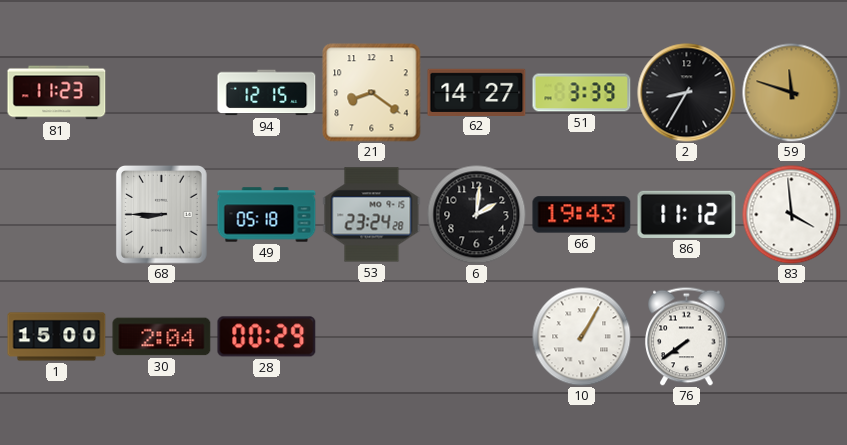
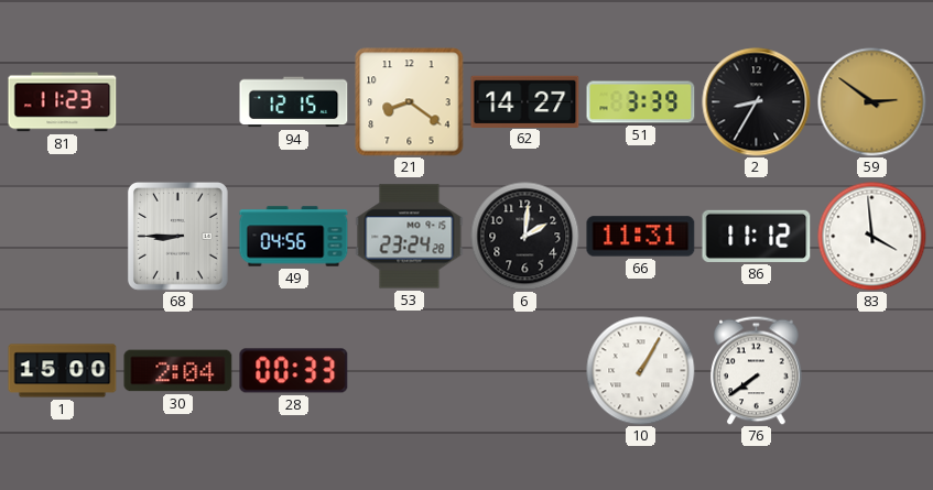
59: 11:48 -> 2:51 (872, 102)
49: 05:18 -> 04:56 (294, 237)
66: 19:43 -> 11:31 (641, 237)
28: 00:29 -> 00:33 (294, 371)
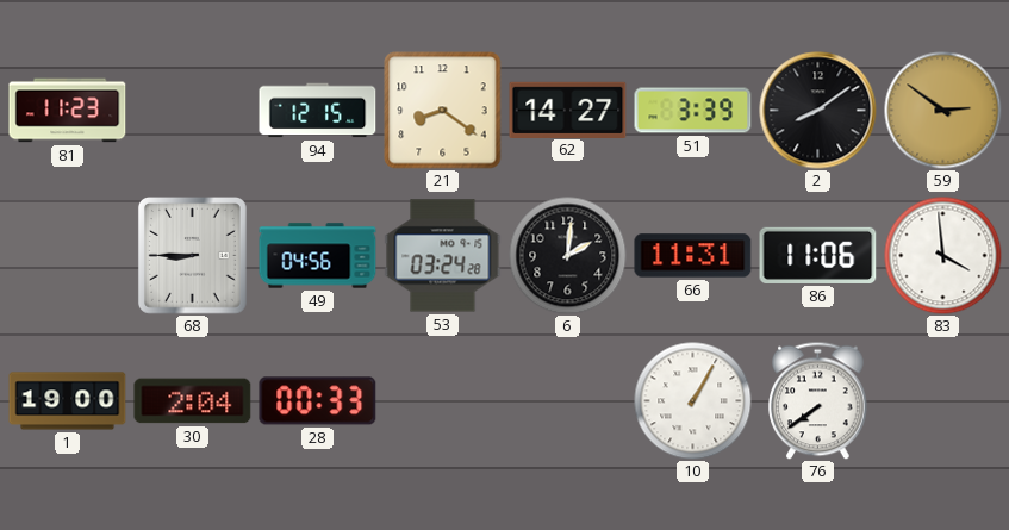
2: 8:35 -> 8:09 (818, 111)
53: 23:24 -> 03:24 (443, 256)
86: 11:12 -> 11:06 (818, 255)
1: 15:00 -> 19:00 (68, 401)
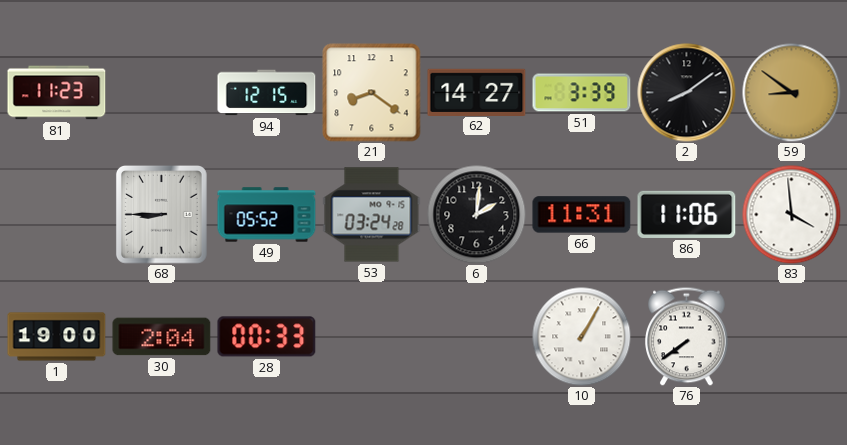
59: 2:51 -> 8:51 (792, 93)
49: 04:56 -> 05:52 (267, 215)
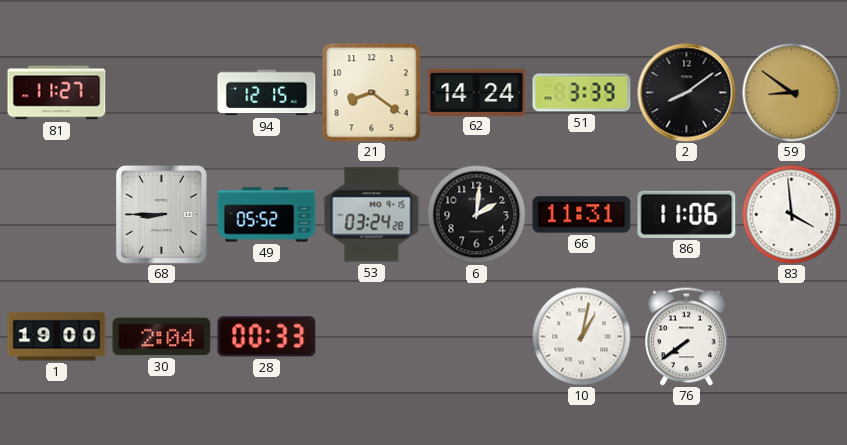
81: 11:23 -> 11:27 (57, 93)
62: 14:27 -> 14:24 (477, 92)
10: 1:05 -> 1:02 (582, 337)
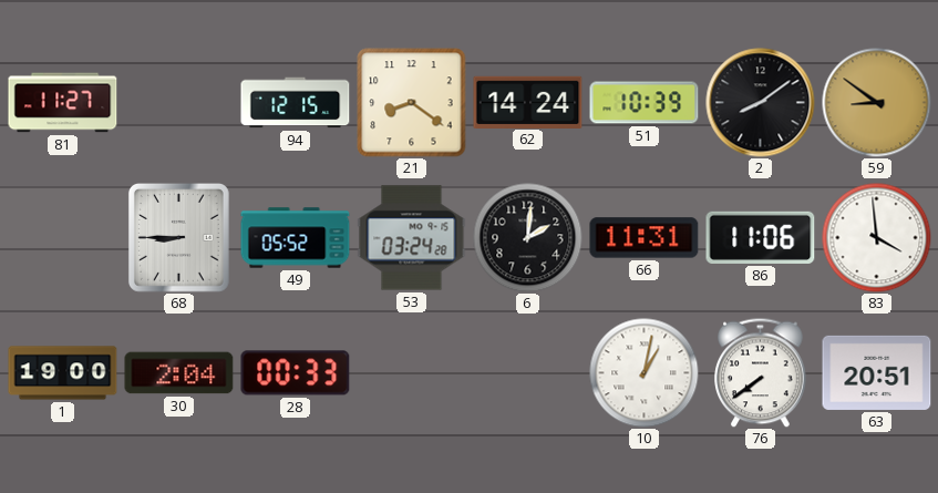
51: 3:39 -> 10:39 (645, 103)
63: none -> 20:51 (877, 372)
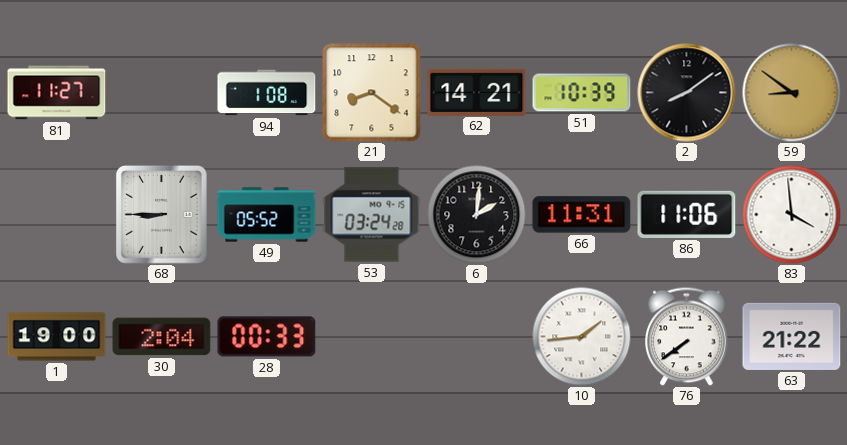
94: 12:15 -> 1:08 (267, 93)
62: 14:24 -> 14:21 (477, 92)
10: 1:02 -> 1:44 (582, 337)
63: 20:51 -> 21:22 (792, 336)
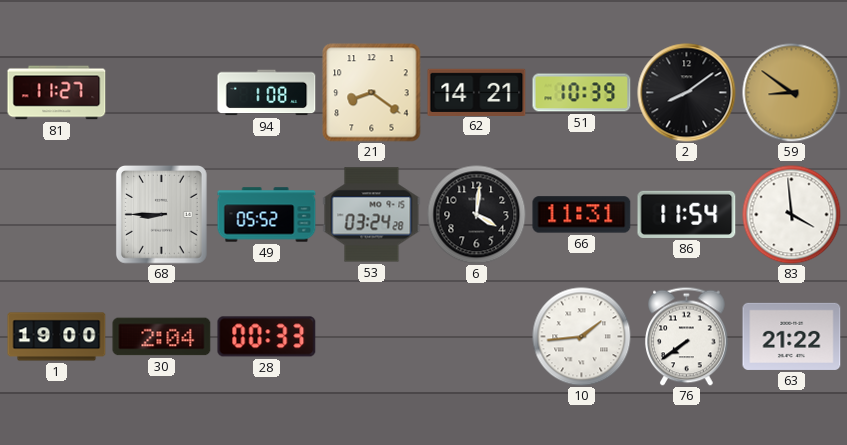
6: 2:01 -> 4:01 (477, 215)
86: 11:06 -> 11:54 (687, 214)
